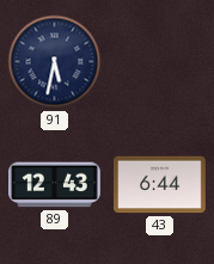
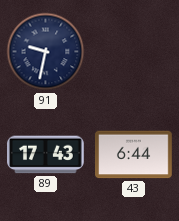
91: 5:32 -> 9:32 (46, 52)
89: 12:43 -> 17:43 (46, 155)
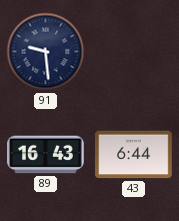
91: 9:32 -> 9:29 (46, 52)
89: 17:43 -> 16:43 (46, 155)
